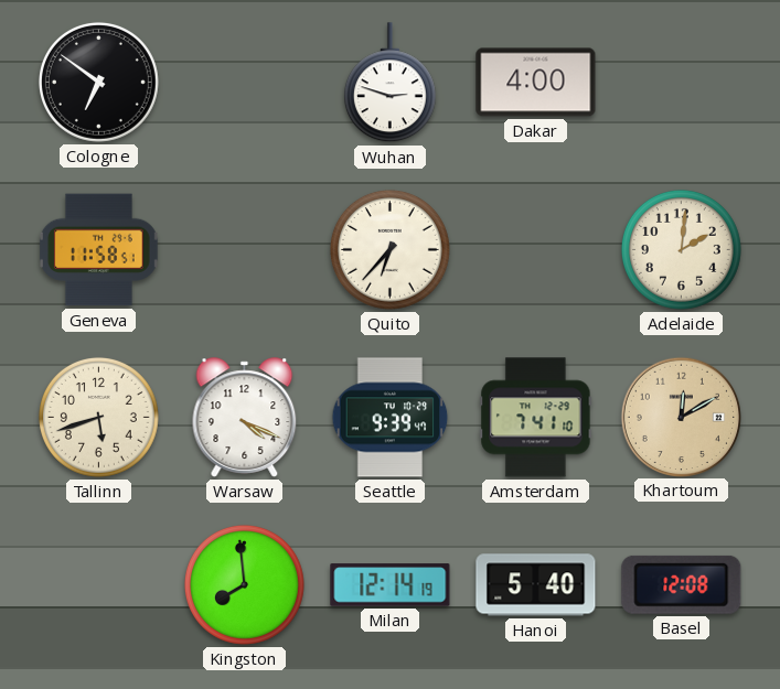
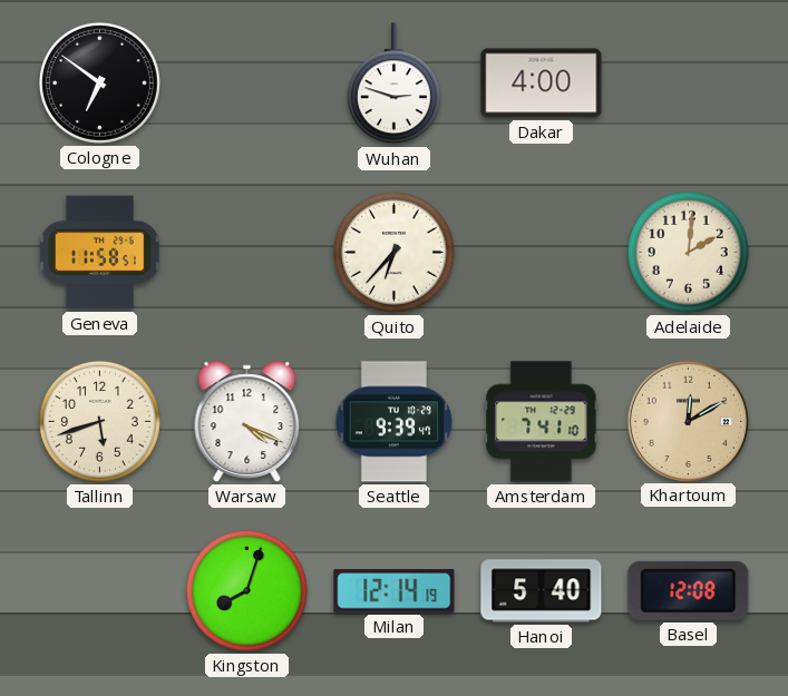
Kingston: 7:59 -> 8:03 (246, 590)
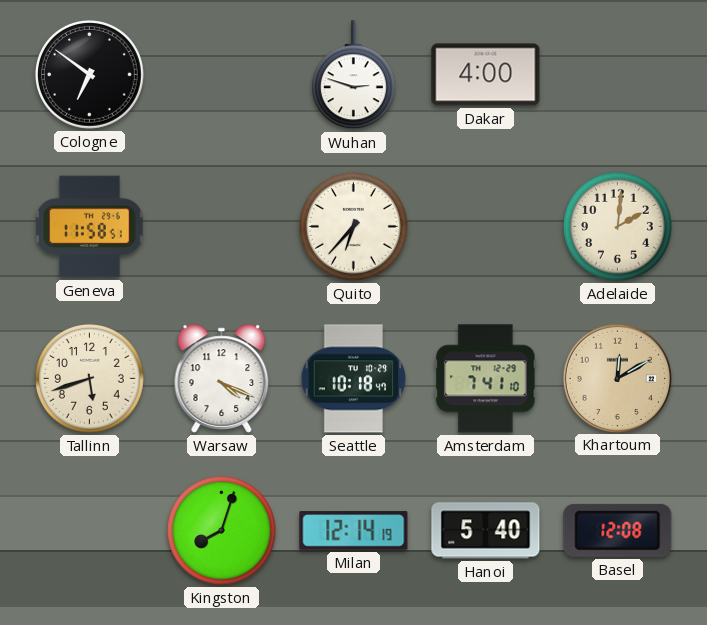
Seattle: 9:39 -> 10:18 (354, 379)
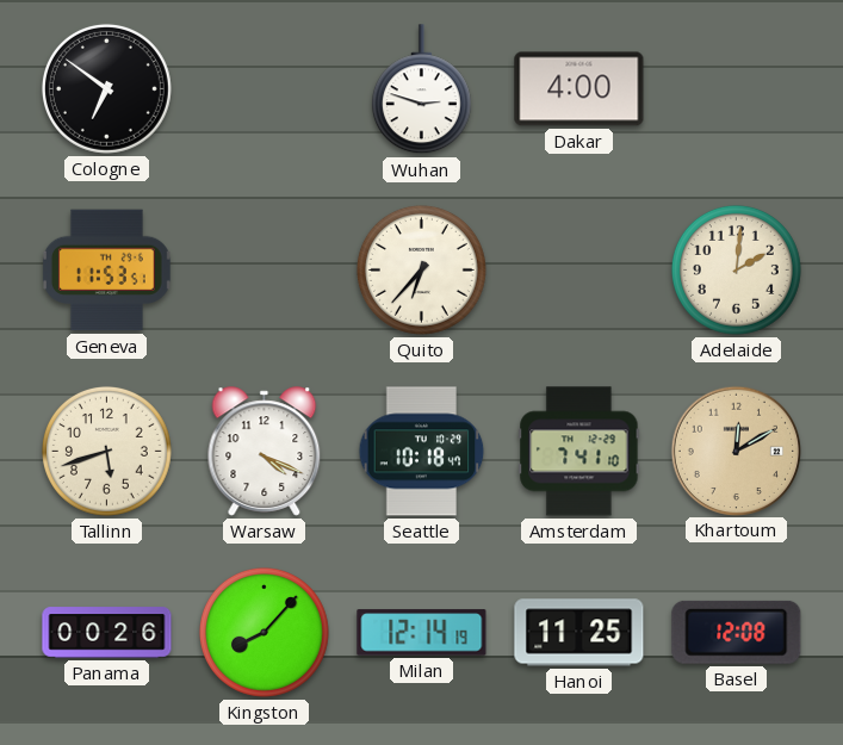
Geneva: 11:58 -> 11:53 (106, 271)
Panama: none -> 00:26 (107, 633)
Kingston: 8:03 -> 8:07 (264, 632)
Hanoi: 5:40 -> 11:25 (579, 633)
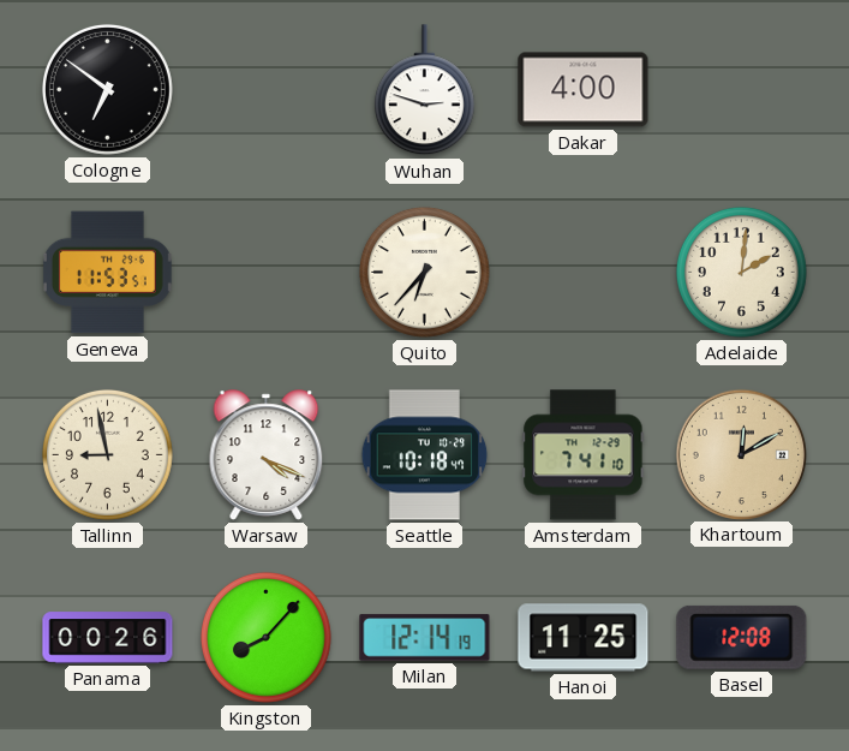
Tallinn: 5:42 -> 8:58 (107, 454)
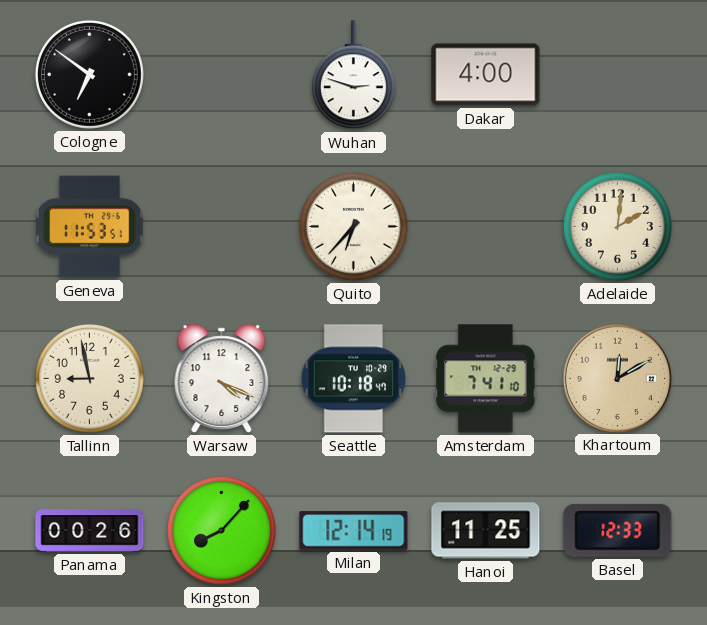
Basel: 12:08 -> 12:33 (618, 530)
